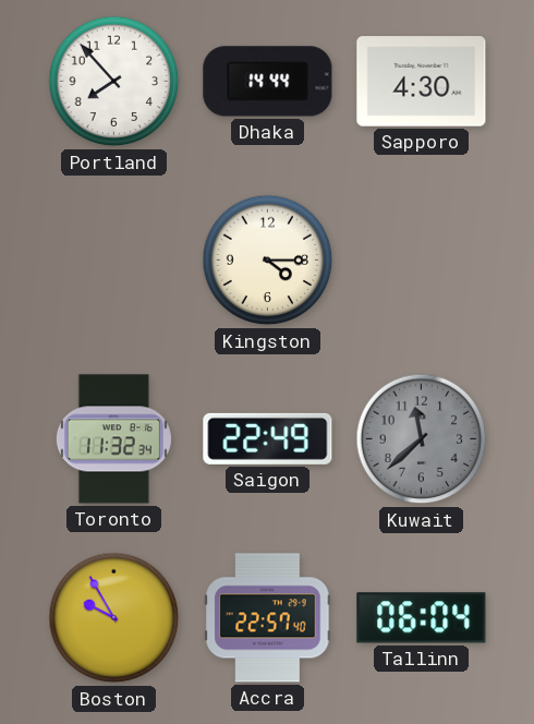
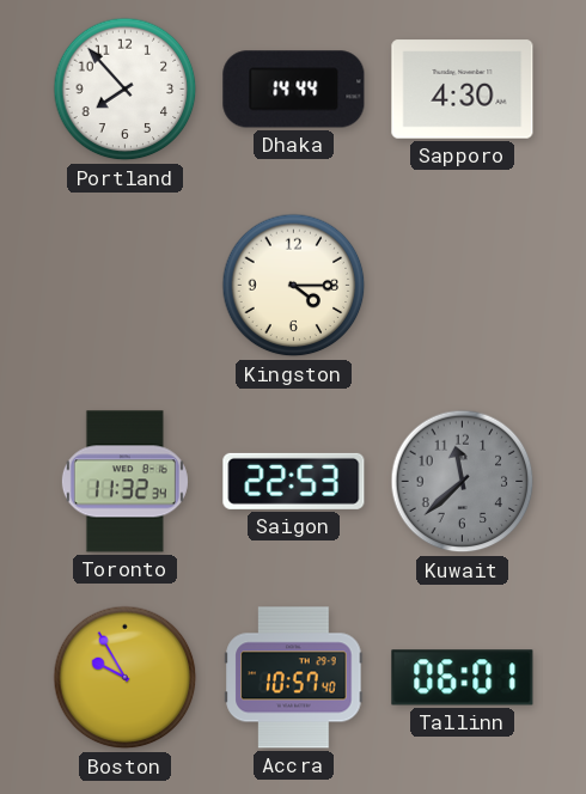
Saigon: 22:49 -> 22:53 (294, 481)
Accra: 22:57 -> 10:57 (294, 678)
Tallinn: 06:04 -> 06:01 (463, 678)
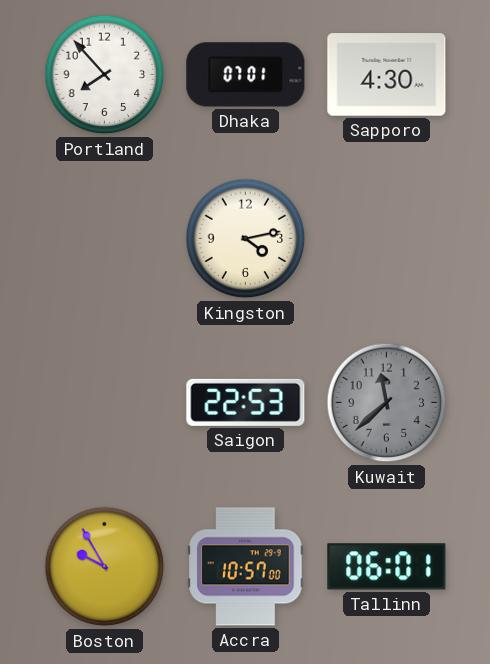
Dhaka: 14:44 -> 07:01 (246, 75)
Kingston: 4:15 -> 4:13 (246, 239)
Toronto: 11:32 -> none (124, 482)
Accra: 10:57:40 -> 10:57:00 (246, 567)
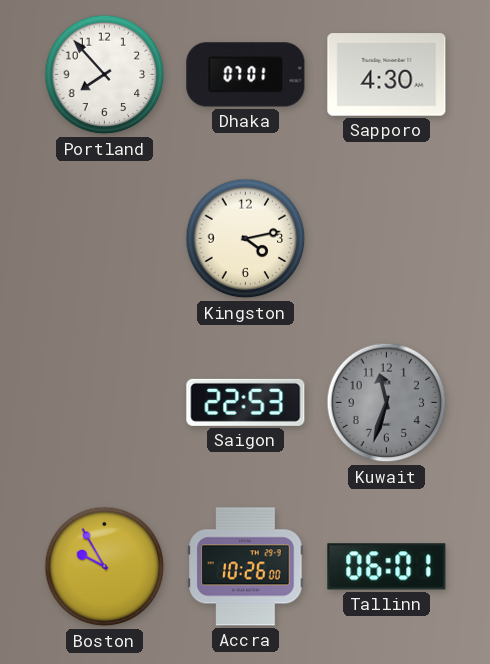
Kuwait: 11:38 -> 11:33 (387, 403)
Accra: 10:57 -> 10:26 (246, 567)
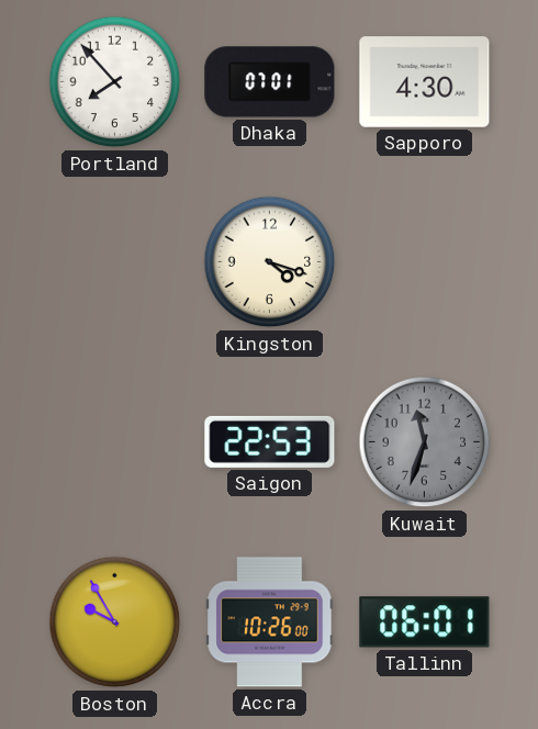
Kingston: 4:13 -> 4:18 (270, 262)
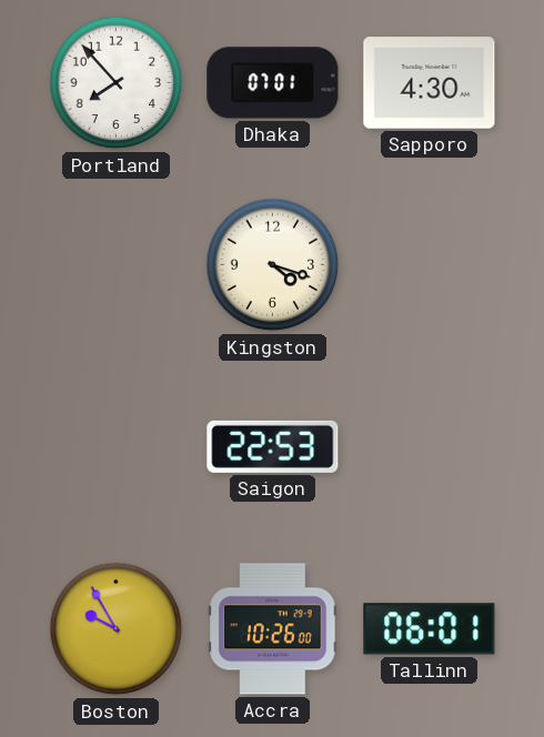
Kuwait: 11:33 -> none (425, 442)
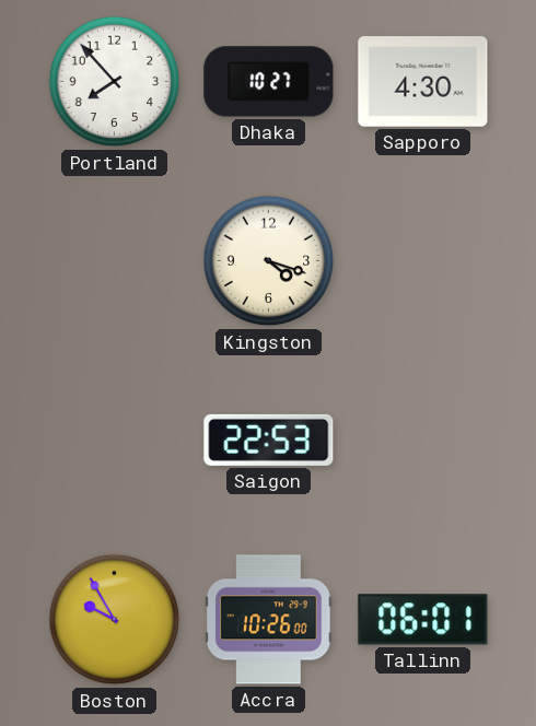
Dhaka: 07:01 -> 10:27 (269, 82)
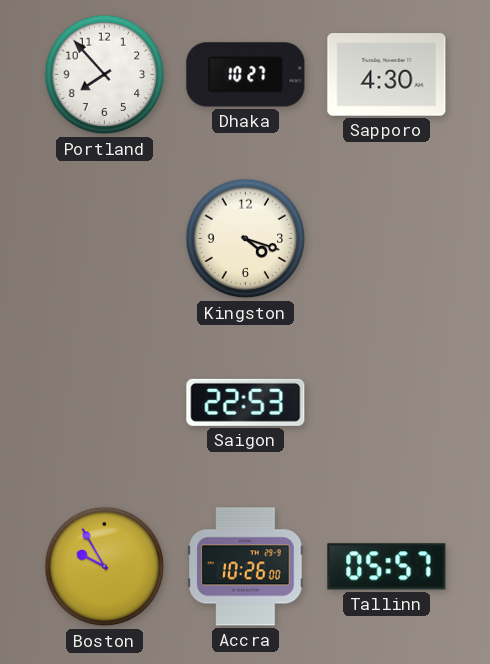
Tallinn: 06:01 -> 05:57 (387, 567)
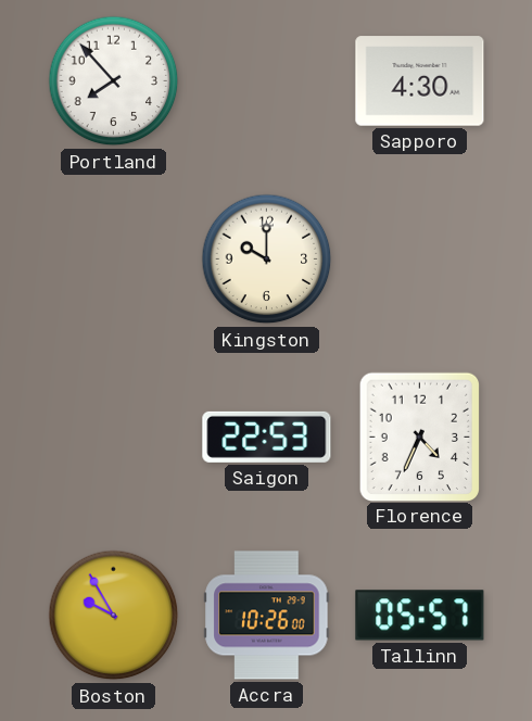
Dhaka: 10:27 -> none (246, 75)
Kingston: 4:18 -> 10:00 (267, 260)
Florence: none -> 4:34 (419, 437)
